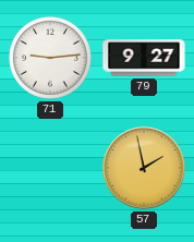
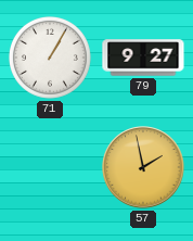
71: 9:14 -> 1:05 (50, 58)
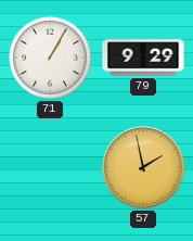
79: 9:27 -> 9:29 (143, 58)
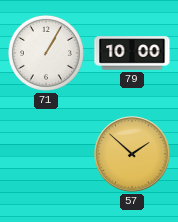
79: 9:29 -> 10:00 (132, 53)
57: 1:58 -> 1:52 (132, 154)
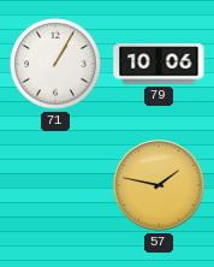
79: 10:00 -> 10:06 (159, 64)
57: 1:52 -> 1:47 (159, 185)
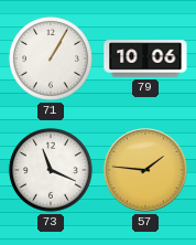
73: none -> 11:19 (51, 170)
57: 1:47 -> 1:46 (145, 170)
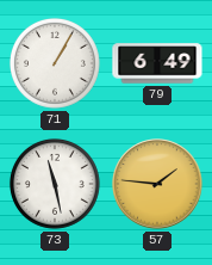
79: 10:06 -> 6:49 (157, 63)
73: 11:19 -> 11:28 (55, 184)
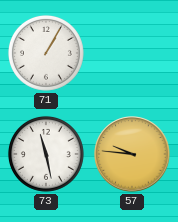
79: 6:49 -> none (157, 63)
57: 1:46 -> 9:46 (132, 154)
